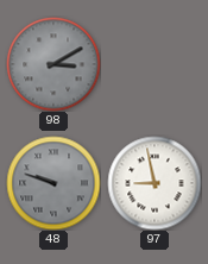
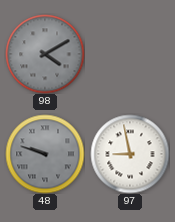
98: 3:10 -> 4:10 (45, 54)
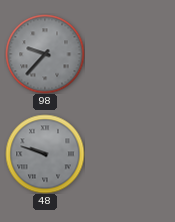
98: 4:10 -> 9:37 (45, 54)
97: 8:58 -> none (130, 154)
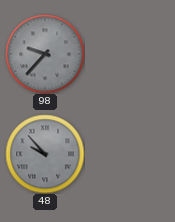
48: 9:48 -> 9:53 (45, 154)
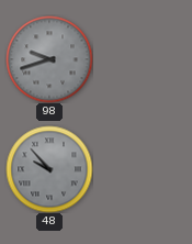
98: 9:37 -> 9:42 (49, 59)
